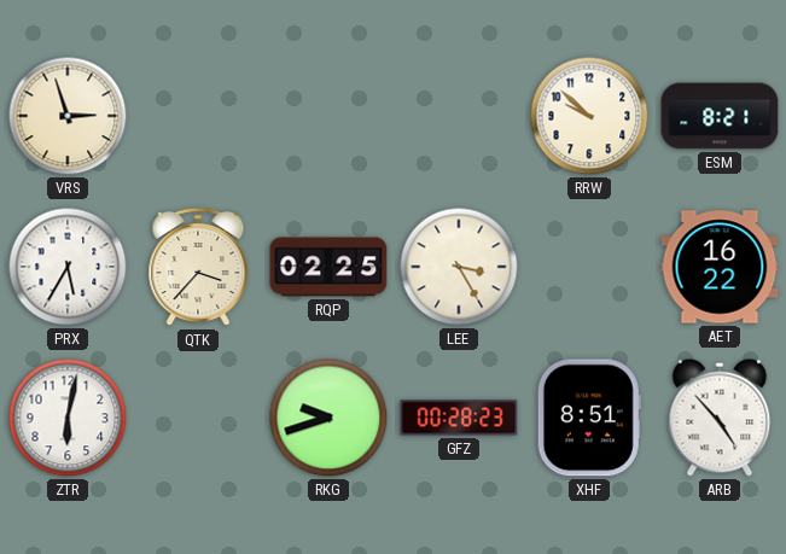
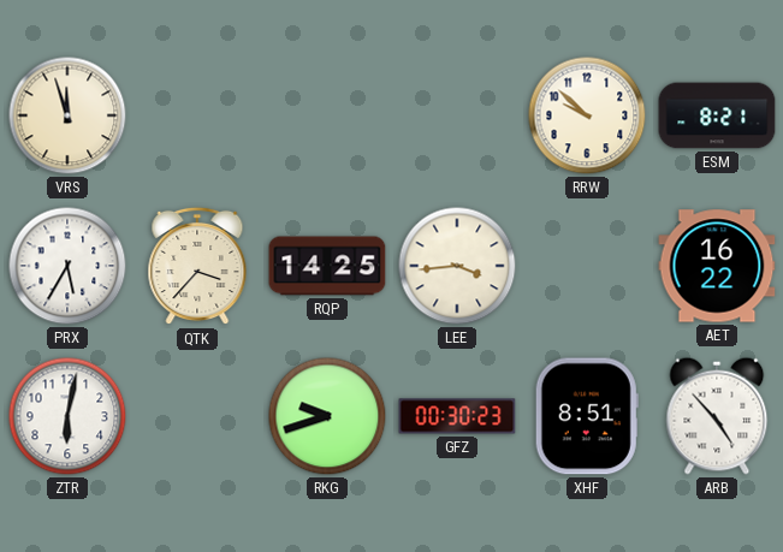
VRS: 2:57 -> 11:57 (67, 115)
RQP: 02:25 -> 14:25 (327, 266)
LEE: 3:25 -> 3:44 (457, 266)
GFZ: 00:28 -> 00:30 (457, 416)
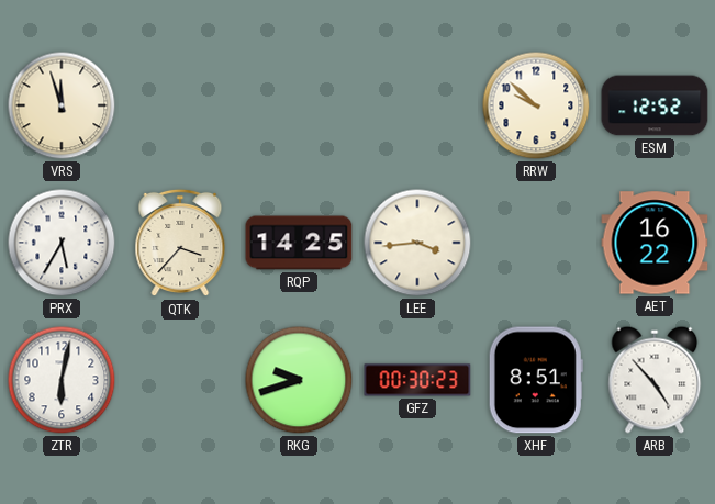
ESM: 8:21 -> 12:52 (655, 105)
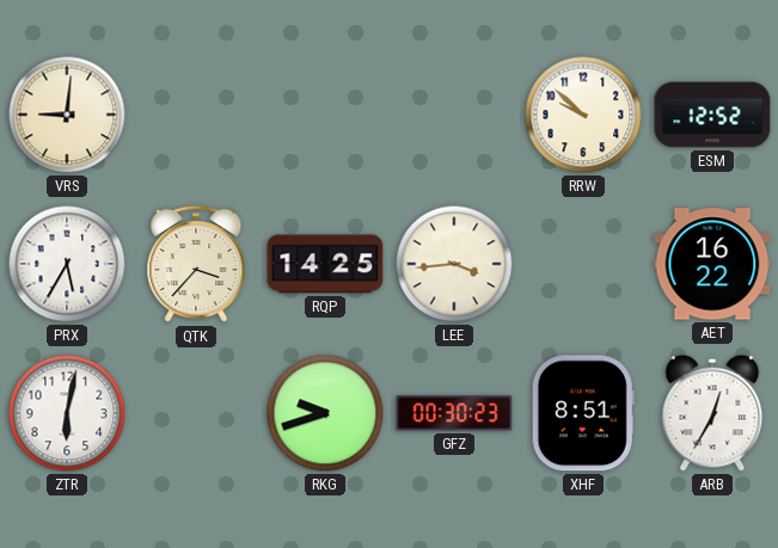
VRS: 11:57 -> 9:01 (67, 115)
ARB: 4:53 -> 12:35 (712, 413)
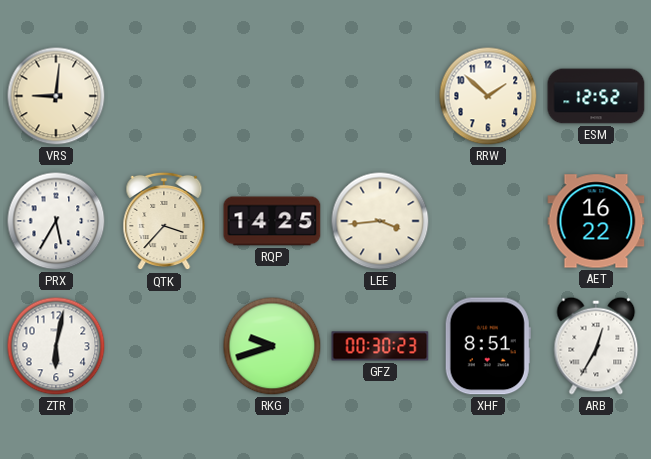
RRW: 9:52 -> 1:52 (488, 96)
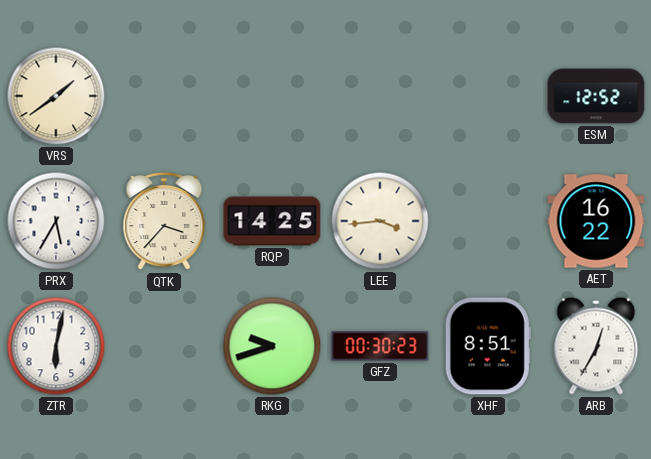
VRS: 9:01 -> 1:39 (56, 96)
RRW: 1:52 -> none (488, 96)
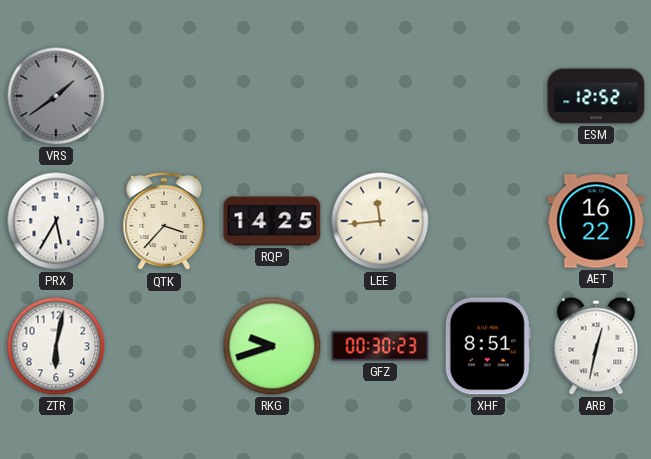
VRS dial: cream -> grey (56, 96)
LEE: 3:44 -> 11:44 (380, 221)
ARB: 12:35 -> 12:32 (596, 346)
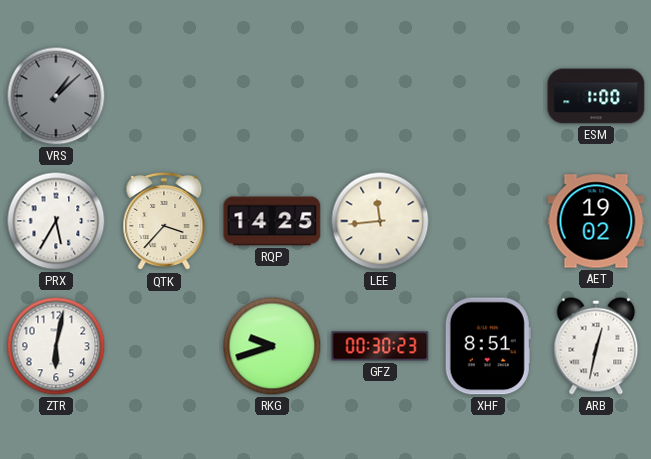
VRS: 1:39 -> 1:08 (56, 96)
ESM: 12:52 -> 1:00 (596, 96)
AET: 16:22 -> 19:02 (596, 221)
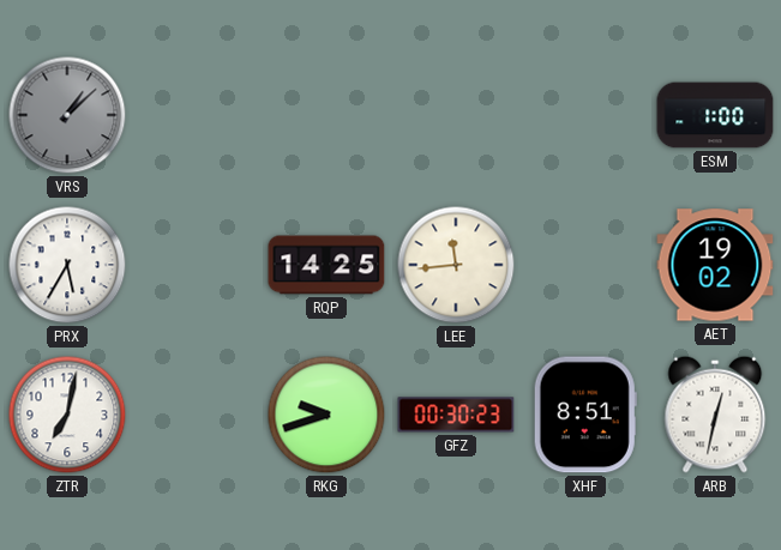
QTK: 3:37 -> none (164, 221)
ZTR: 6:02 -> 7:02 (67, 415)
